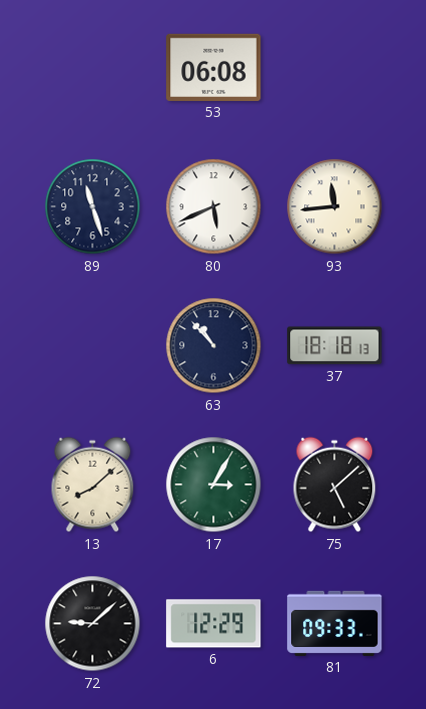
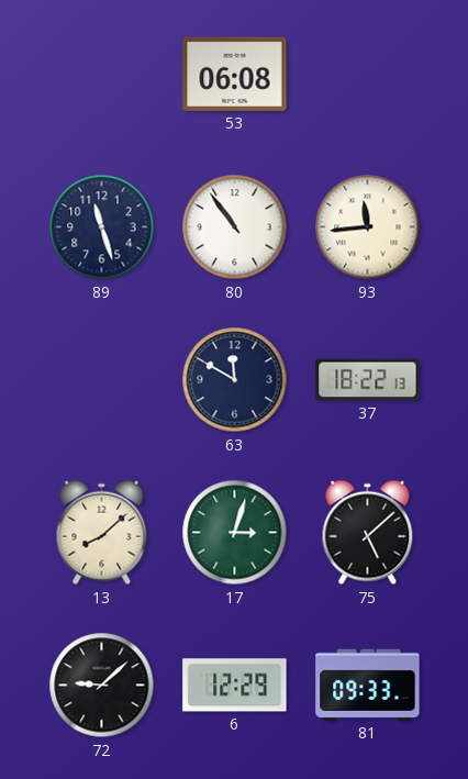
80: 5:41 -> 10:54 (235, 227)
63: 10:53 -> 11:50 (235, 380)
37: 18:18 -> 18:22 (368, 380)
17: 3:05 -> 3:03 (235, 533)
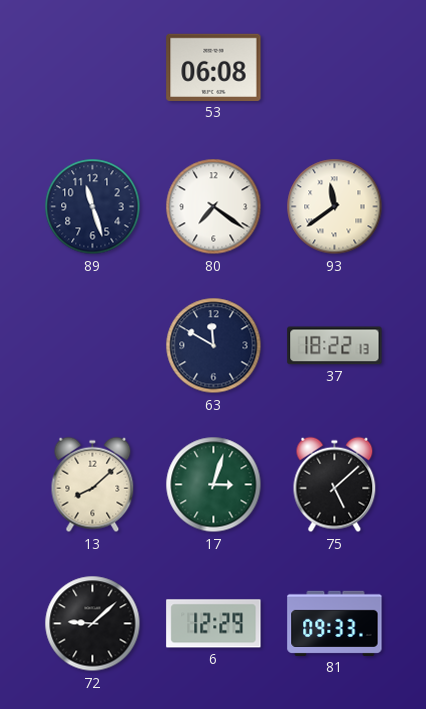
80: 10:54 -> 7:21 (214, 207)
93: 11:44 -> 11:39 (335, 207)
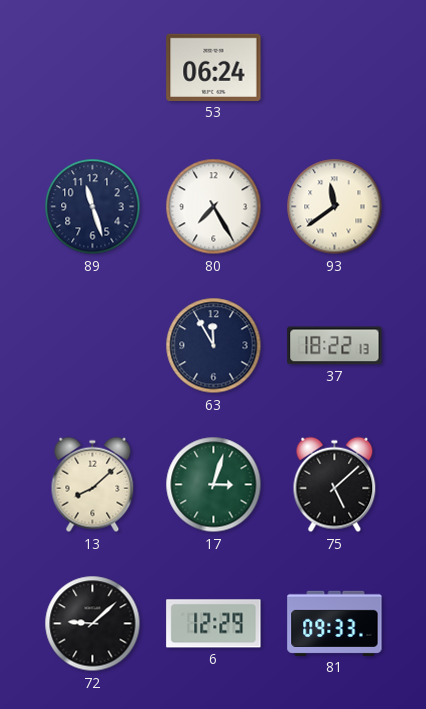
53: 06:08 -> 06:24 (214, 67)
80: 7:21 -> 7:25 (214, 207)
63: 11:50 -> 11:55 (214, 346)
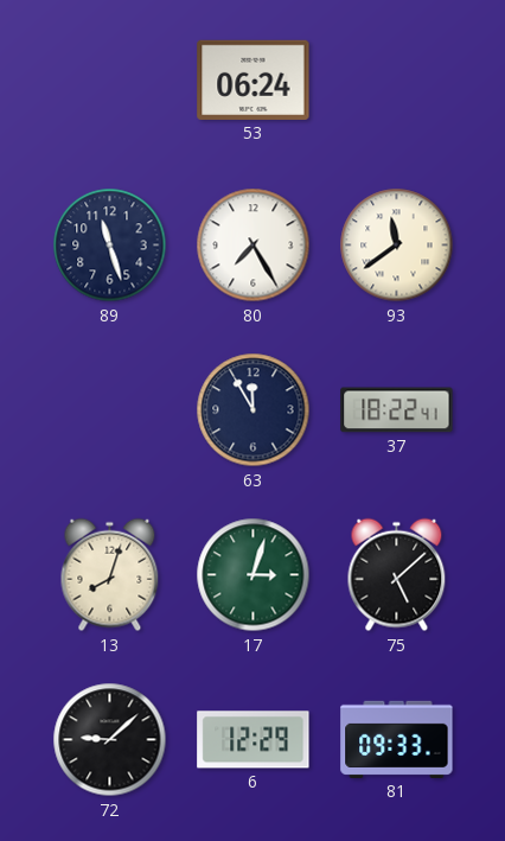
37: 18:22:13 -> 18:22:41 (397, 410)
13: 8:08 -> 8:03 (110, 575)
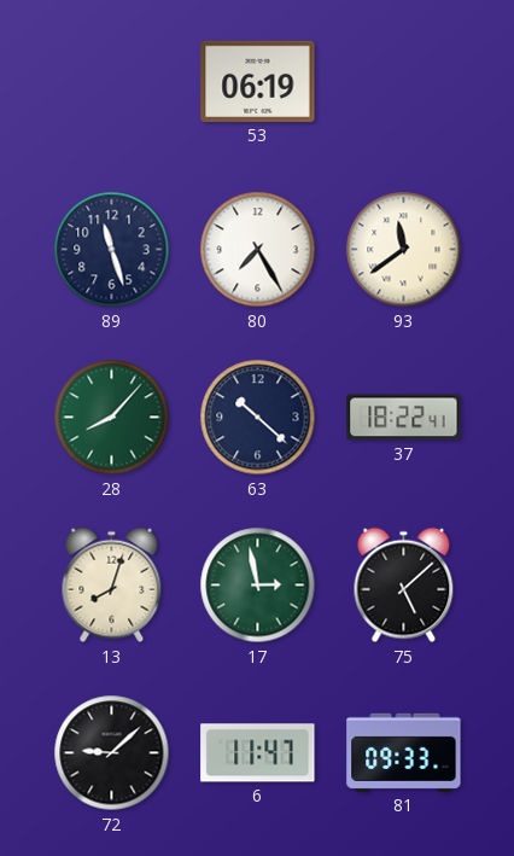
53: 06:24 -> 06:19 (258, 81)
28: none -> 8:07 (112, 418)
63: 11:55 -> 10:22 (258, 418)
17: 3:03 -> 2:58 (258, 586)
6: 12:29 -> 11:47 (258, 753)
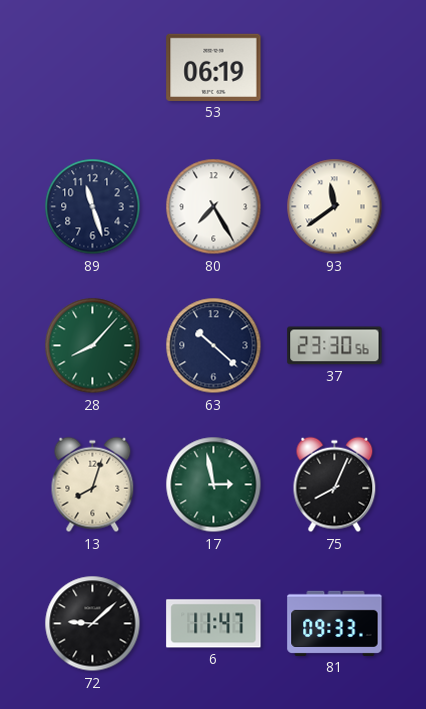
37: 18:22 -> 23:30 (335, 346)
75: 5:08 -> 8:04 (335, 485)
